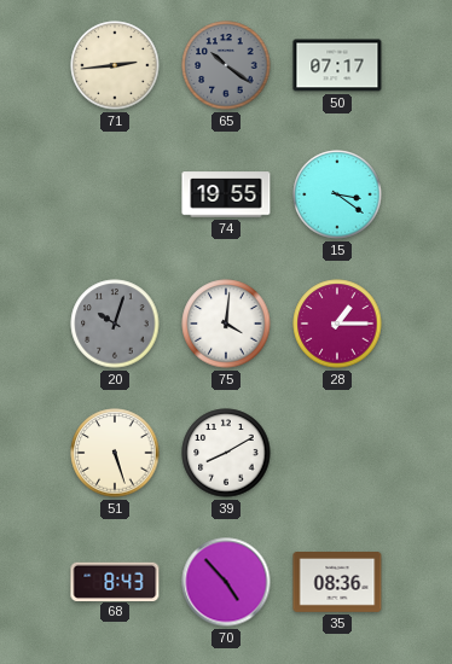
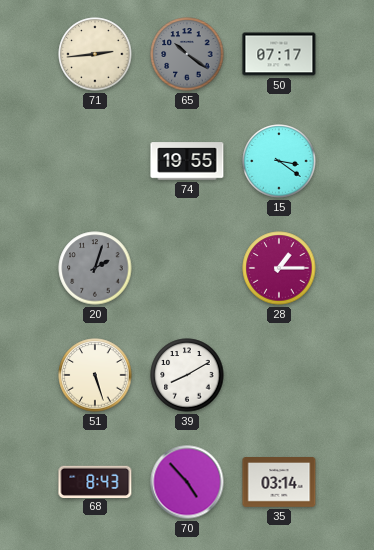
20: 10:03 -> 2:03 (95, 268)
75: 4:01 -> none (226, 324)
35: 08:36 -> 03:14 (279, 483)
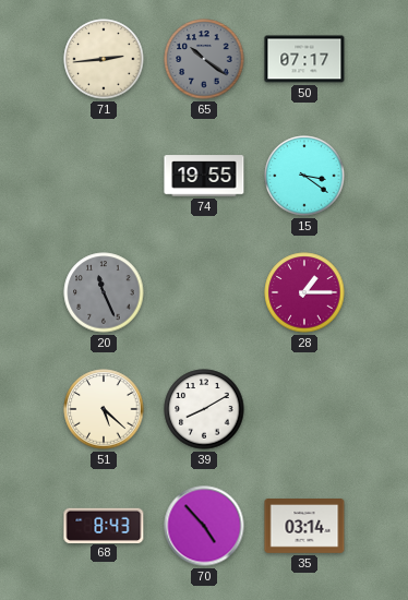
20: 2:03 -> 11:26 (104, 292)
51: 5:27 -> 5:22 (104, 409)
